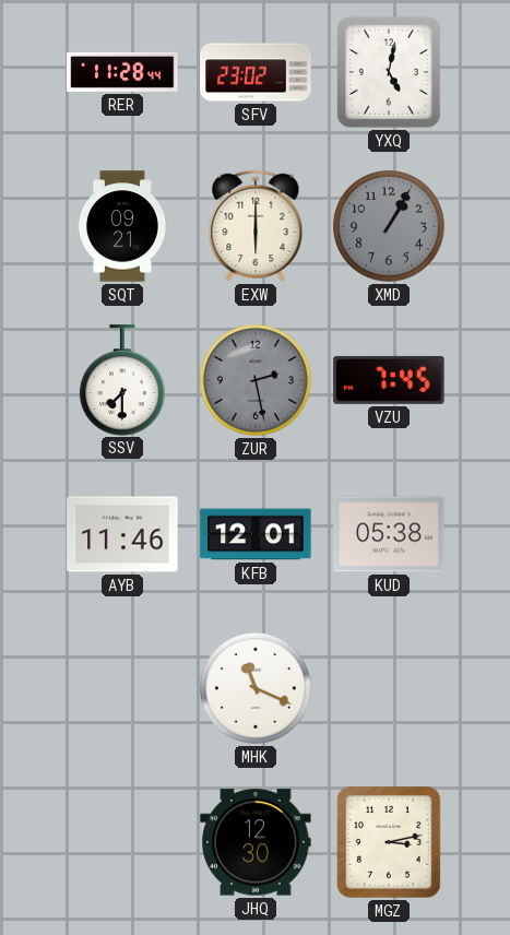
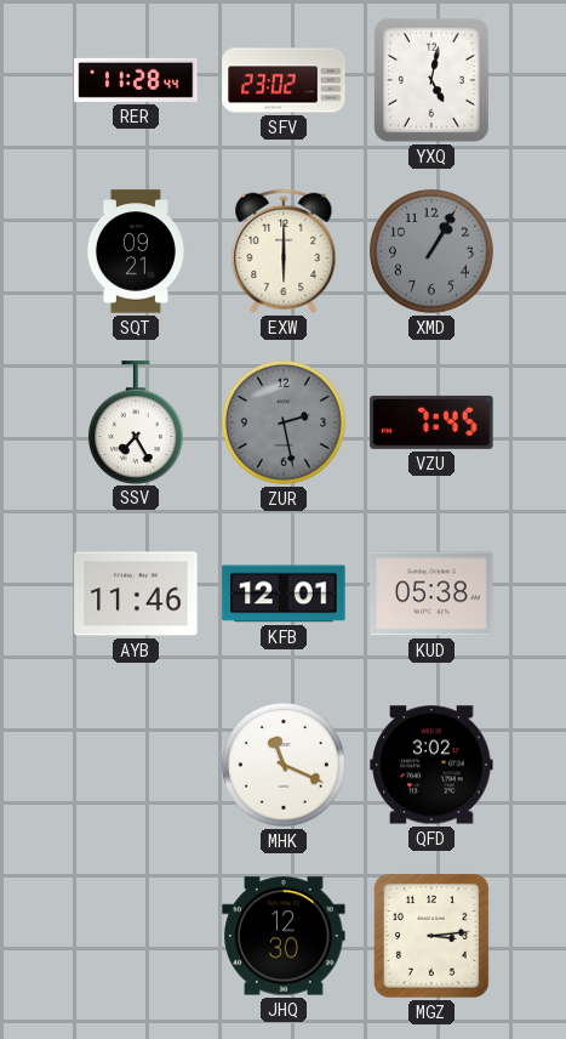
SSV: 7:30 -> 7:25 (136, 422)
QFD: none -> 3:02 (431, 765)
MGZ: 3:13 -> 3:14 (431, 936)
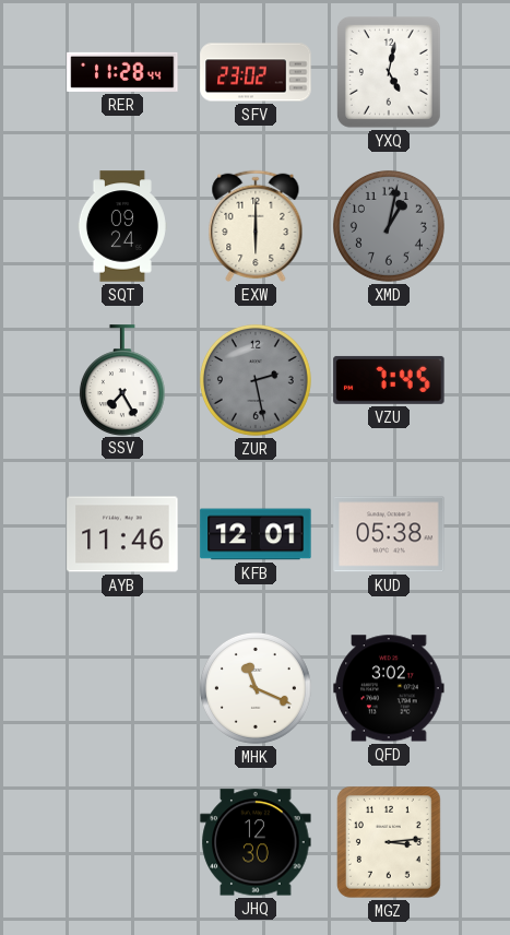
SQT: 09:21 -> 09:24 (122, 226)
XMD: 1:05 -> 1:02 (389, 226)
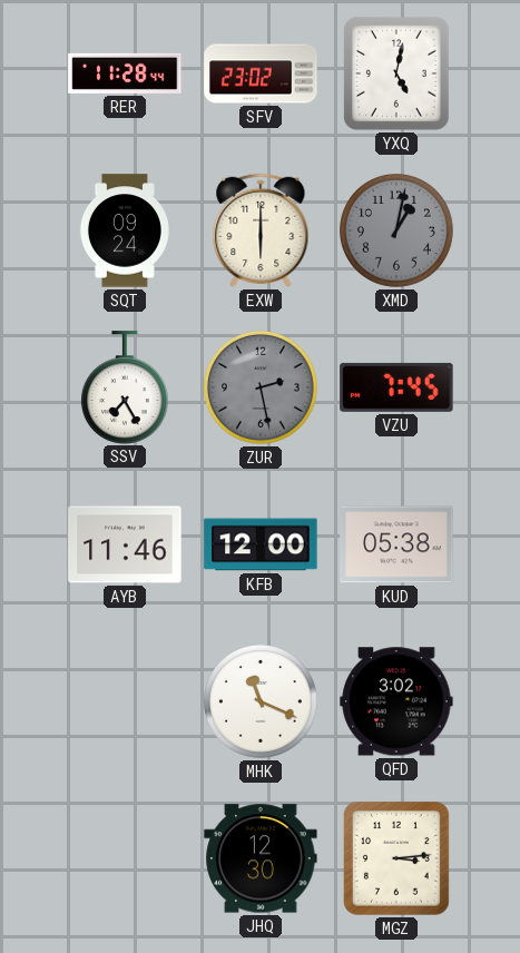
KFB: 12:01 -> 12:00 (261, 544)
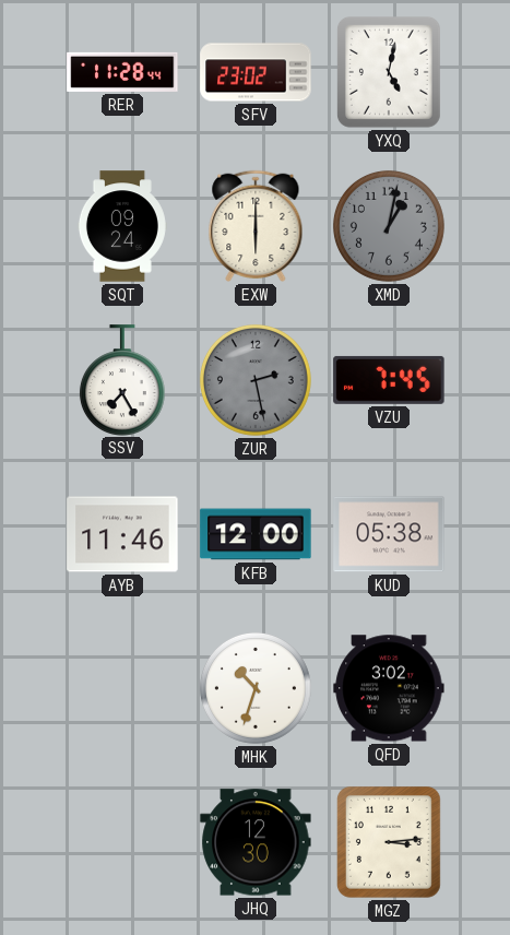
MHK: 11:19 -> 10:33 (256, 688)
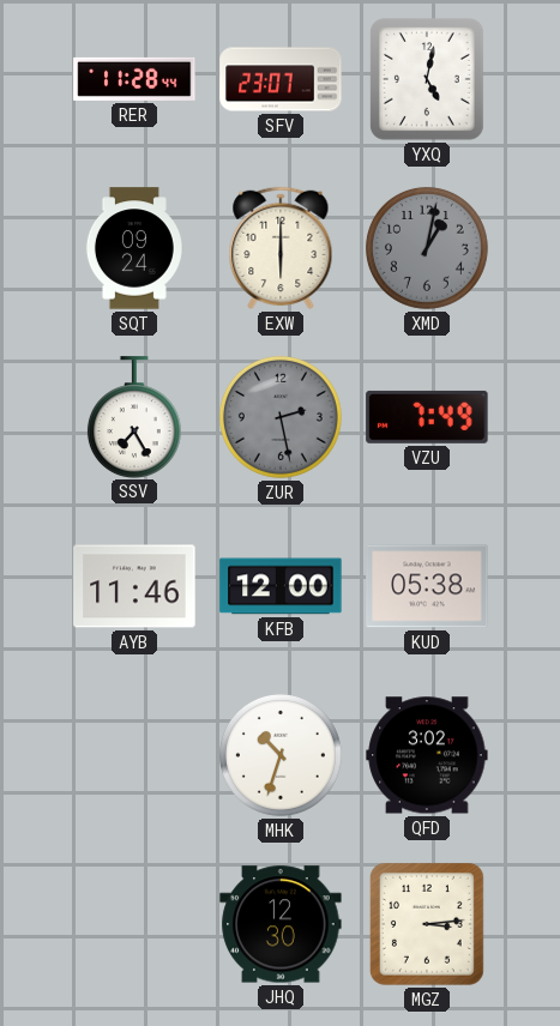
SFV: 23:02 -> 23:07 (281, 79)
VZU: 7:45 -> 7:49 (427, 417)
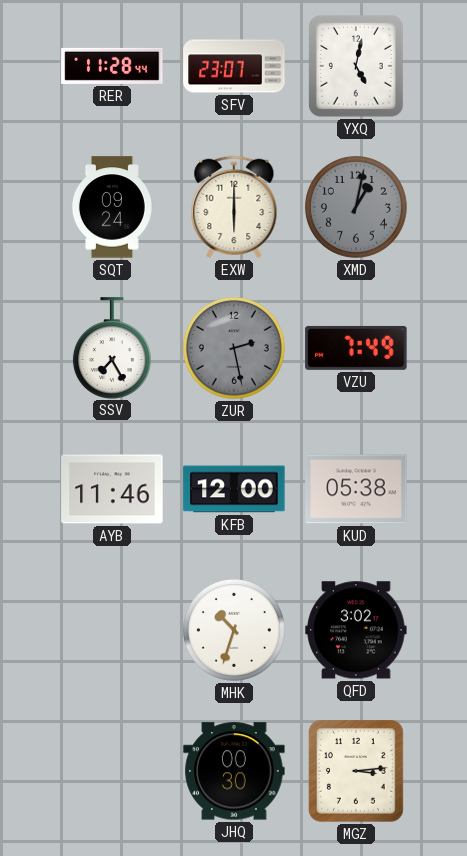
JHQ: 12:30 -> 00:30 (234, 771)
